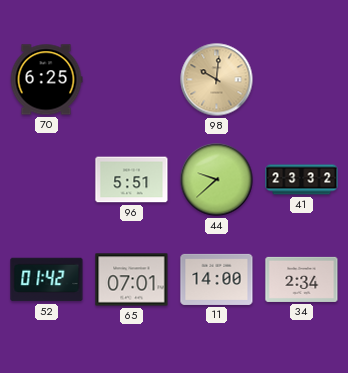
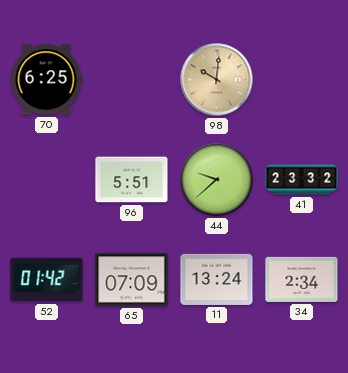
65: 07:01 -> 07:09 (132, 280)
11: 14:00 -> 13:24 (217, 279)
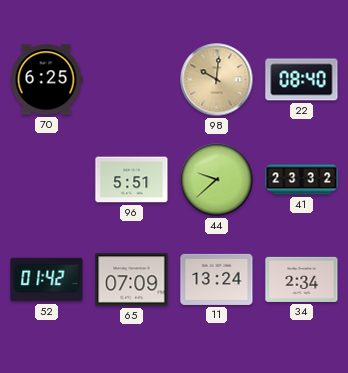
22: none -> 08:40 (302, 80)
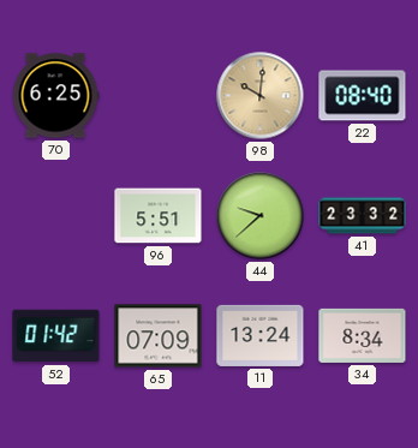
34: 2:34 -> 8:34 (363, 335)
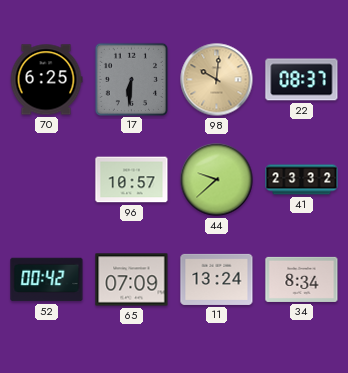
17: none -> 6:31 (131, 79)
22: 08:40 -> 08:37 (302, 80)
96: 5:51 -> 10:57 (132, 180)
52: 01:42 -> 00:42 (47, 280)
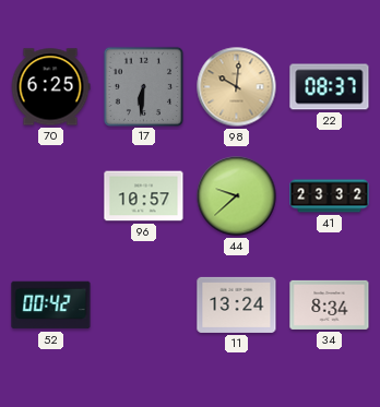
65: 07:09 -> none (132, 280)
